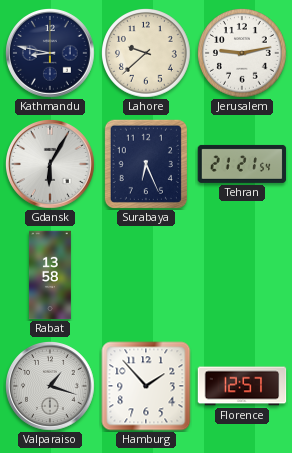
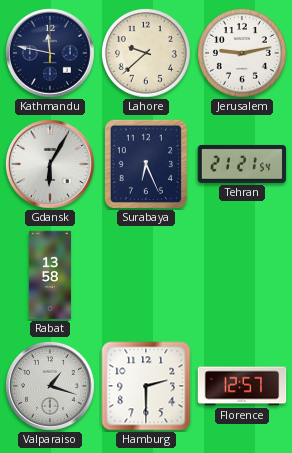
Kathmandu: 8:47 -> 11:47 (51, 54)
Hamburg: 1:53 -> 2:30 (146, 386)
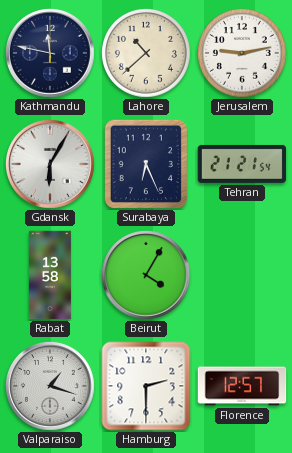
Lahore: 9:38 -> 10:38 (147, 54)
Beirut: none -> 4:05 (147, 276)
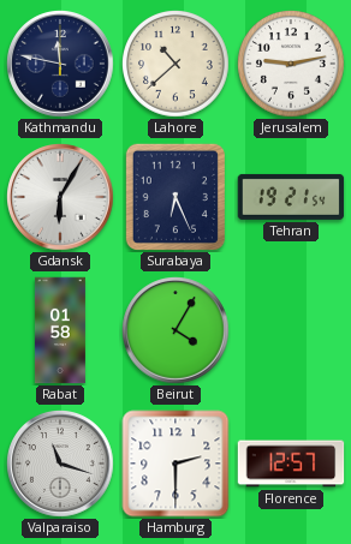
Tehran: 21:21 -> 19:21 (291, 197)
Rabat: 13:58 -> 01:58 (60, 330)
Valparaiso: 1:18 -> 11:18 (61, 465)
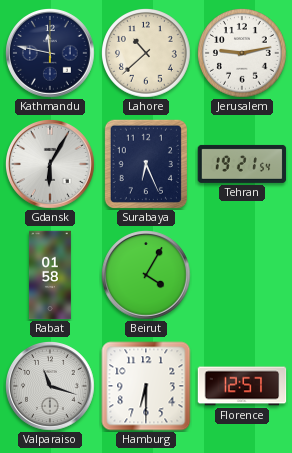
Hamburg: 2:30 -> 6:30 (146, 386)
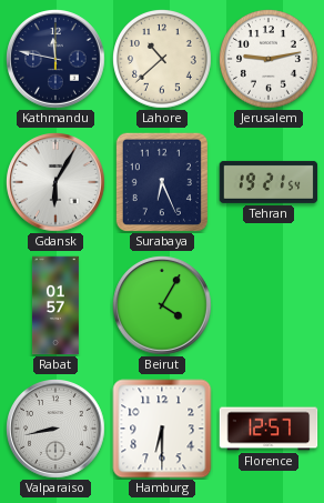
Rabat: 01:58 -> 01:57 (55, 305)
Valparaiso: 11:18 -> 8:43 (57, 430)
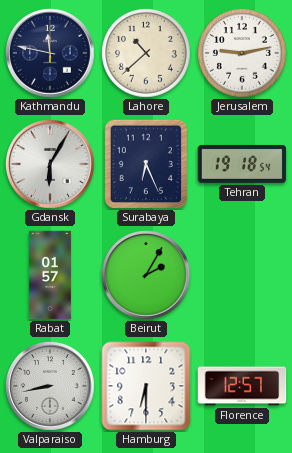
Tehran: 19:21 -> 19:18 (242, 164)
Beirut: 4:05 -> 2:05 (147, 276)
